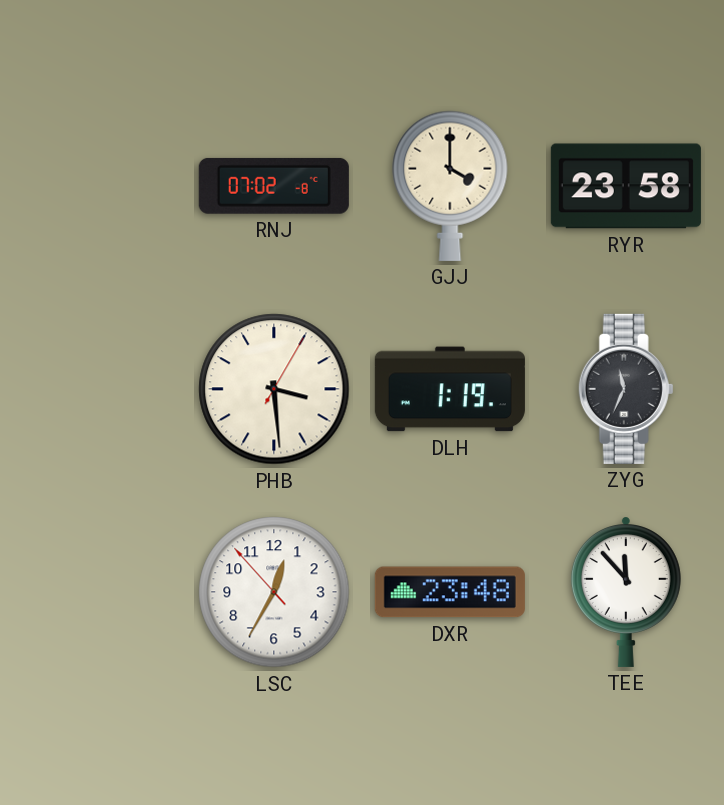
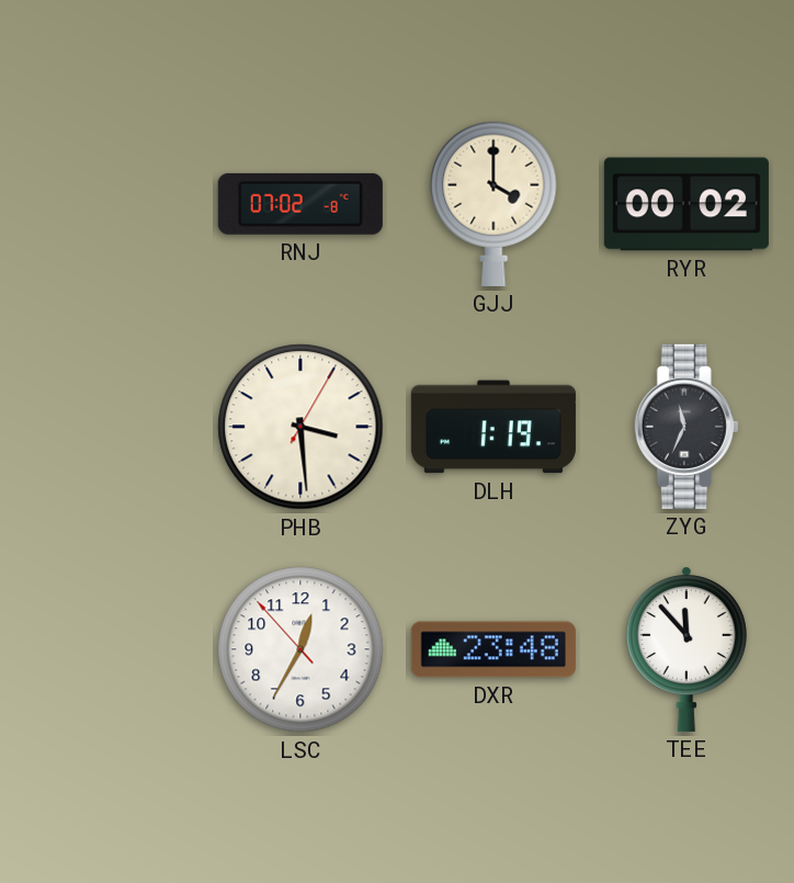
RYR: 23:58 -> 00:02 (687, 204)
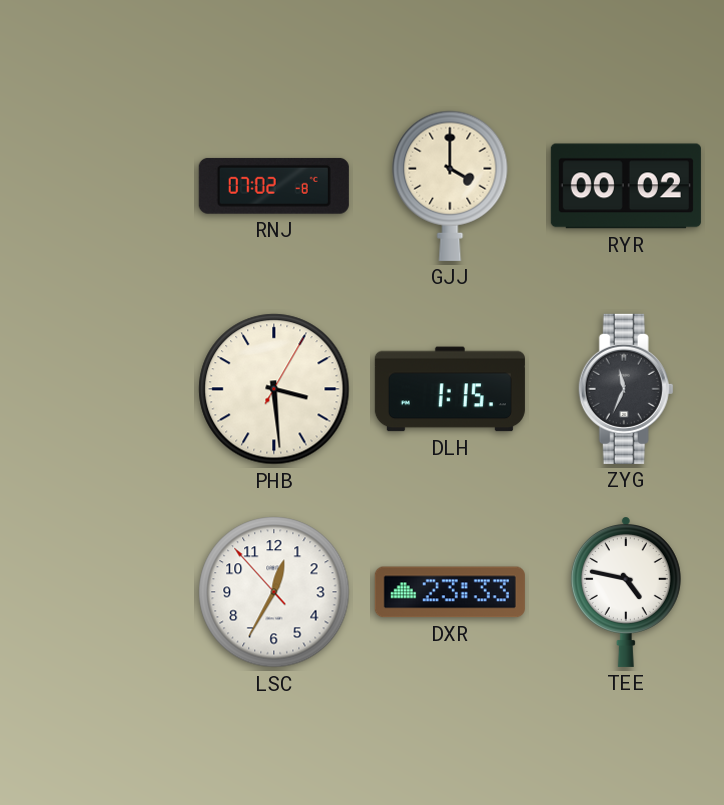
DLH: 1:19 -> 1:15 (450, 389)
DXR: 23:48 -> 23:33 (450, 592)
TEE: 11:53 -> 4:47 (626, 592)
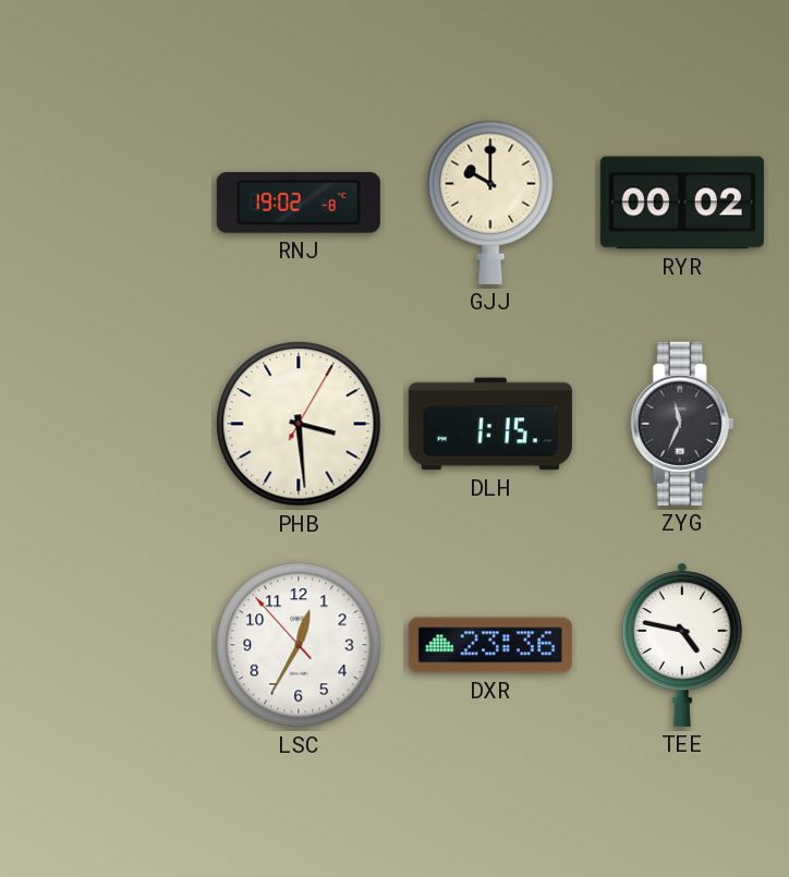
RNJ: 07:02 -> 19:02 (299, 203)
GJJ: 4:00 -> 10:00 (490, 203)
DXR: 23:33 -> 23:36 (490, 645)
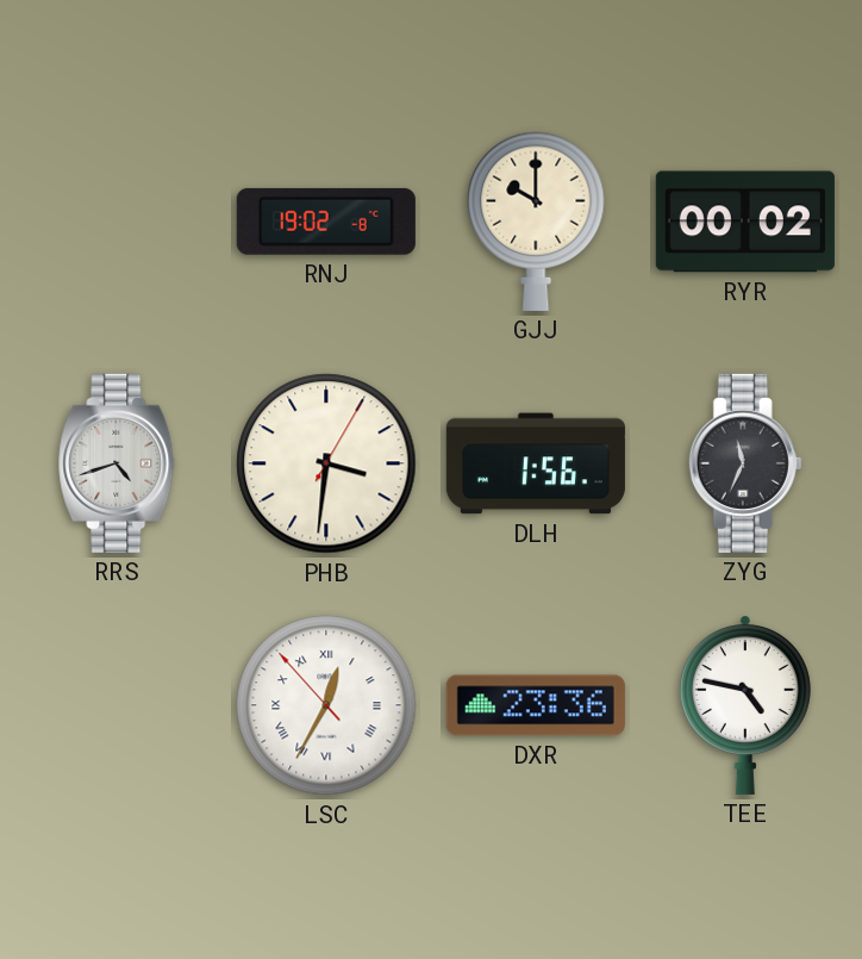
RRS: none -> 4:42 (117, 463)
PHB: 3:29 -> 3:31 (326, 463)
DLH: 1:15 -> 1:56 (536, 463)
LSC numerals: Arabic -> Roman (326, 705)
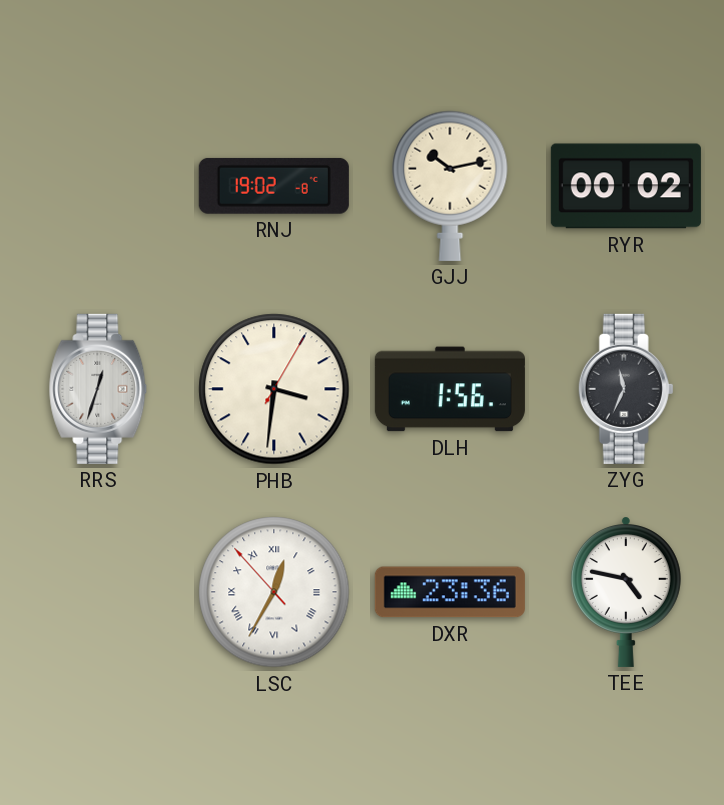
GJJ: 10:00 -> 10:13 (450, 186)
RRS: 4:42 -> 12:33 (98, 389)
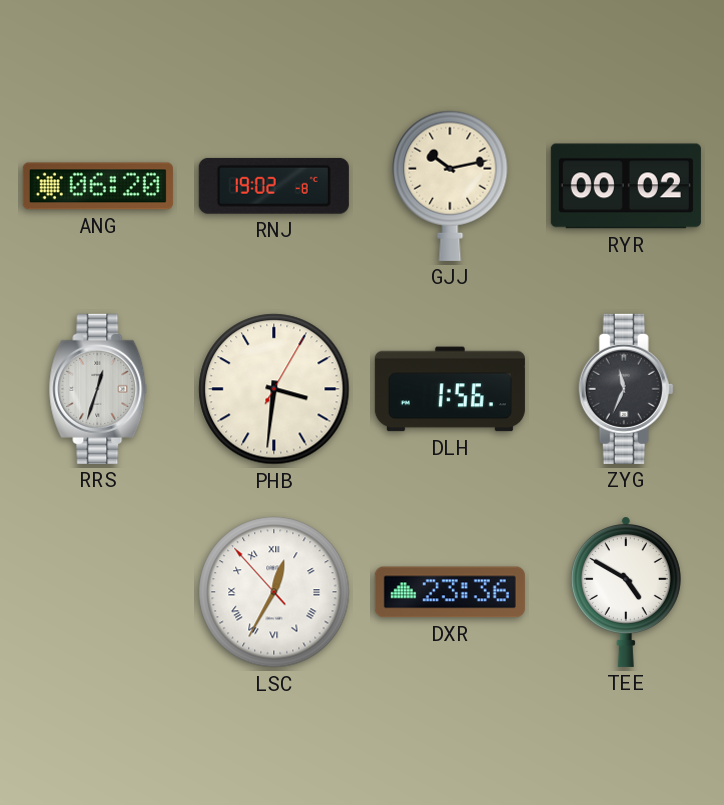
ANG: none -> 06:20 (98, 186)
TEE: 4:47 -> 4:50 (626, 592)
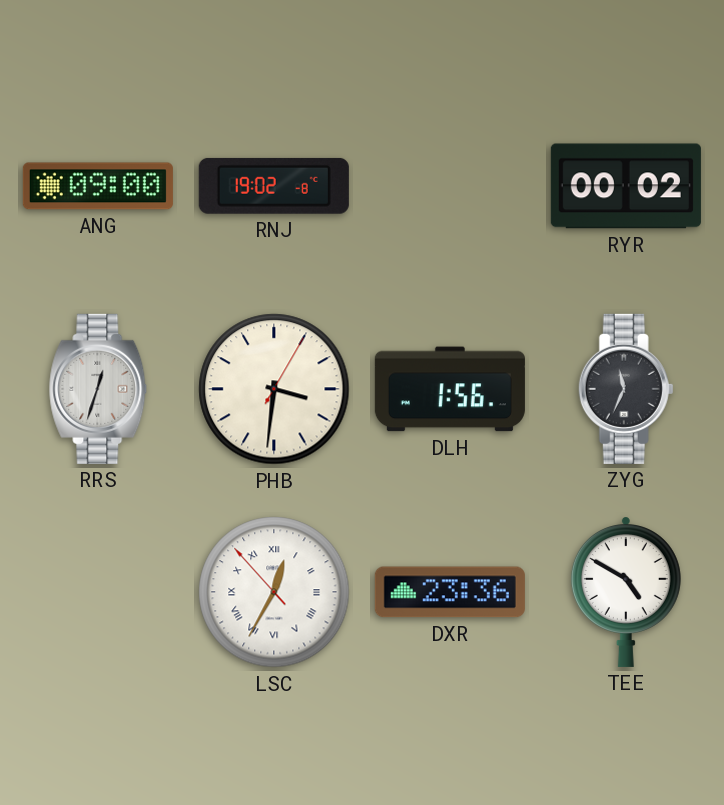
ANG: 06:20 -> 09:00 (98, 186)
GJJ: 10:13 -> none (450, 186)
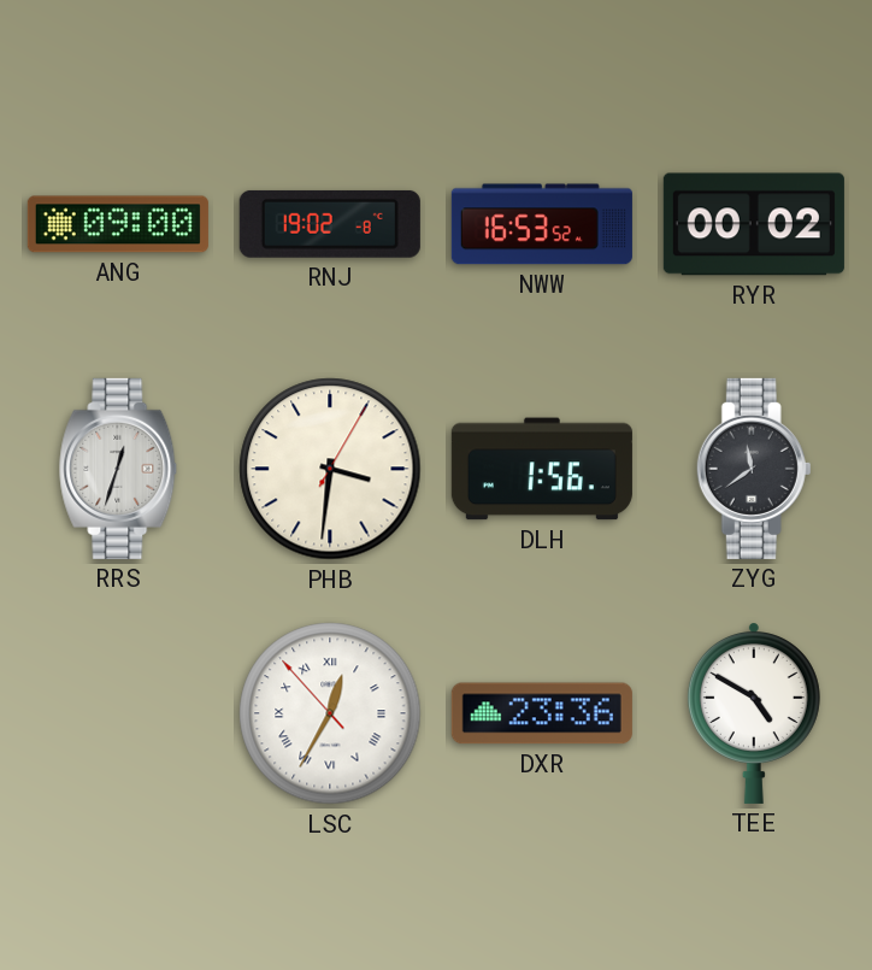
NWW: none -> 16:53 (542, 224)
ZYG: 11:34 -> 11:39 (754, 469)
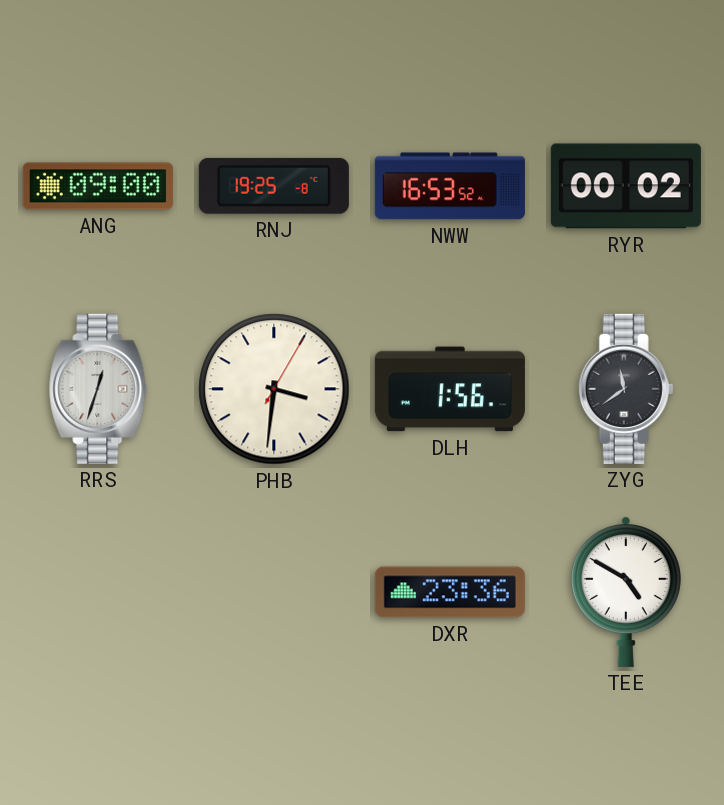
RNJ: 19:02 -> 19:25 (274, 186)
LSC: 12:34 -> none (330, 713)
